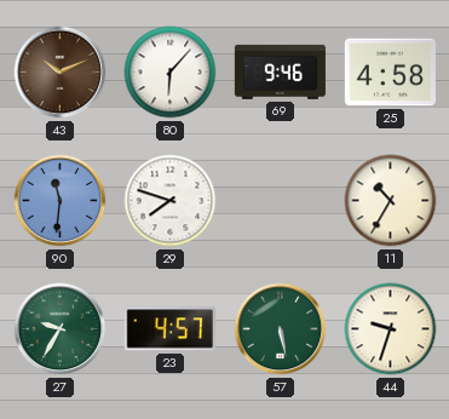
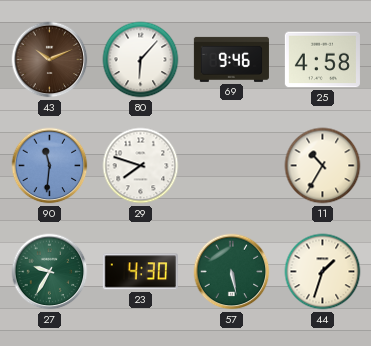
23: 4:57 -> 4:30 (140, 272)
44: 9:33 -> 1:33 (323, 272)
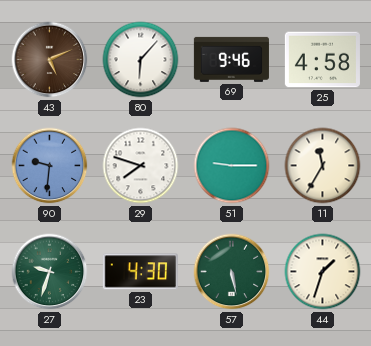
43: 10:11 -> 5:11 (50, 60)
90: 11:31 -> 9:31 (50, 166)
51: none -> 9:15 (232, 166)
11: 10:35 -> 11:35 (323, 166)
27: 9:35 -> 9:33 (50, 272)
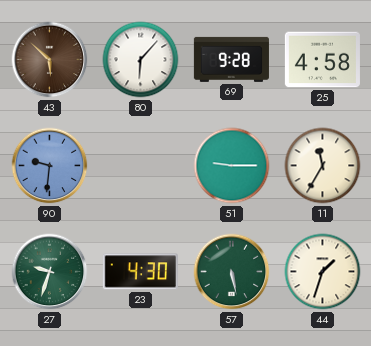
43: 5:11 -> 5:52 (50, 60)
69: 9:46 -> 9:28 (231, 59)
29: 7:48 -> none (141, 166)
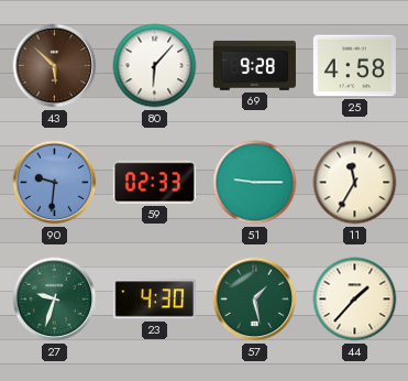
59: none -> 02:33 (154, 183)
57: 5:28 -> 1:28 (255, 300)
44: 1:33 -> 1:37 (355, 300)
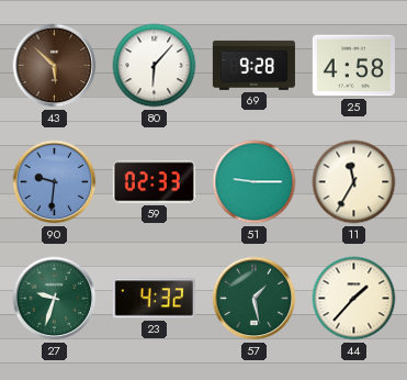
23: 4:30 -> 4:32 (154, 299)
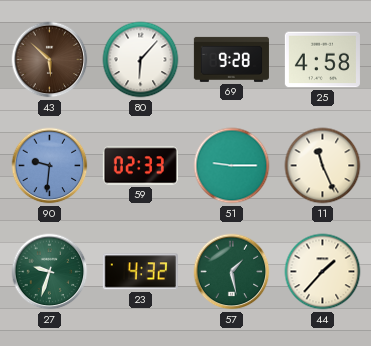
11: 11:35 -> 11:26 (323, 166)
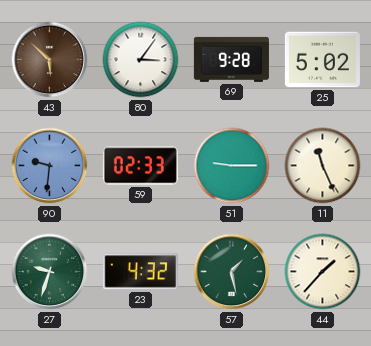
80: 6:07 -> 3:06 (141, 60)
25: 4:58 -> 5:02 (322, 60)
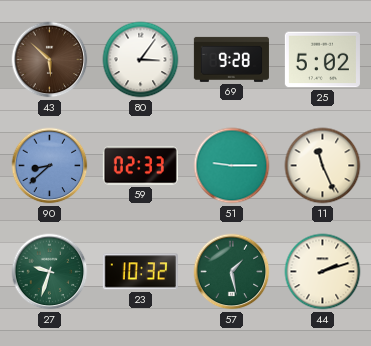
90: 9:31 -> 8:38 (50, 166)
23: 4:32 -> 10:32 (140, 272)
44: 1:37 -> 2:12 (323, 272)
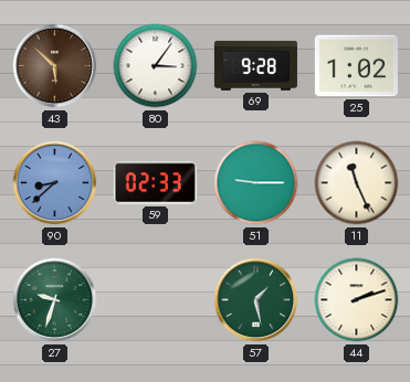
25: 5:02 -> 1:02 (356, 66)
23: 10:32 -> none (140, 272)
